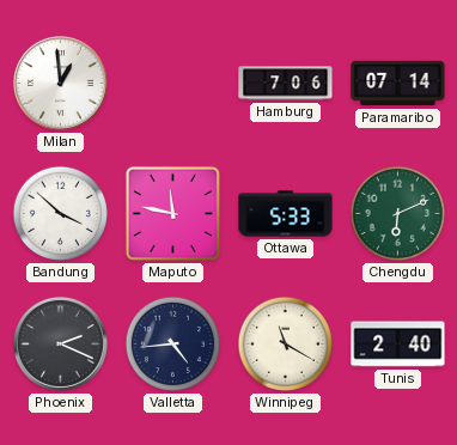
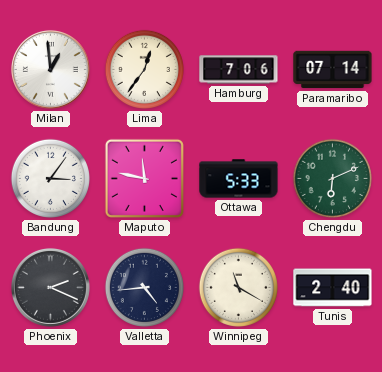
Lima: none -> 12:36 (144, 69)
Bandung: 3:52 -> 3:06 (50, 178)
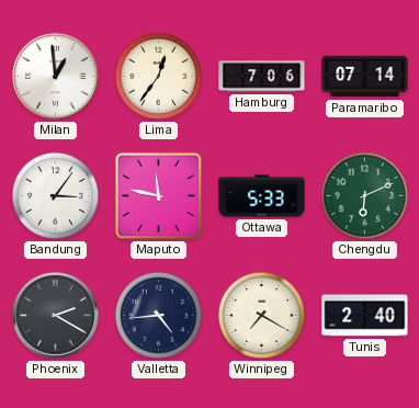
Phoenix: 2:19 -> 2:20 (55, 315)
Winnipeg: 11:20 -> 7:20 (261, 315)
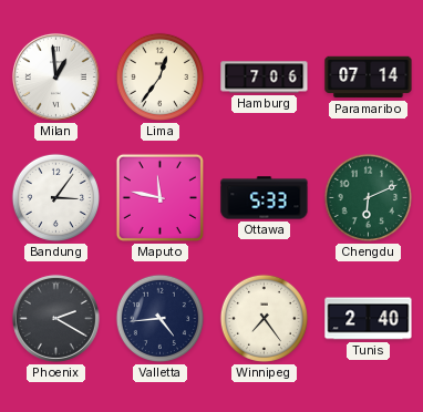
Winnipeg: 7:20 -> 7:24 (264, 318)
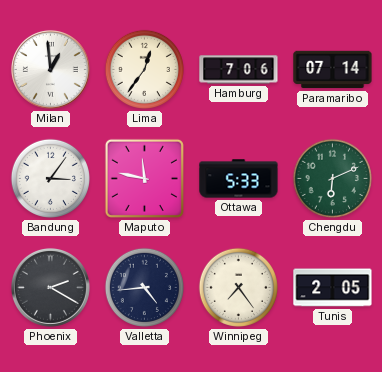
Tunis: 2:40 -> 2:05 (333, 288)
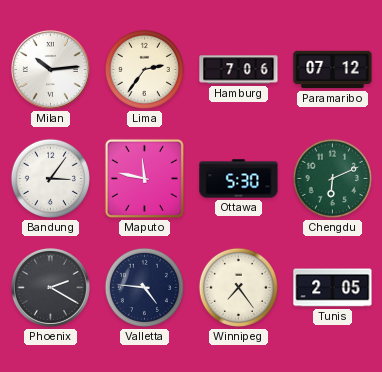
Milan: 12:59 -> 10:14 (50, 69)
Lima: 12:36 -> 2:36 (144, 69)
Paramaribo: 07:14 -> 07:12 (333, 70)
Ottawa: 5:33 -> 5:30 (239, 179)
Valletta: 4:44 -> 4:46 (144, 287)
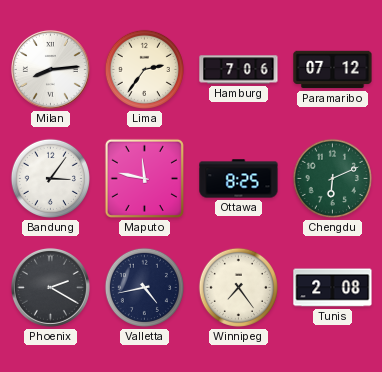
Milan: 10:14 -> 8:14 (50, 69)
Ottawa: 5:30 -> 8:25 (239, 179)
Valletta: 4:46 -> 4:43 (144, 287)
Tunis: 2:05 -> 2:08 (333, 288)
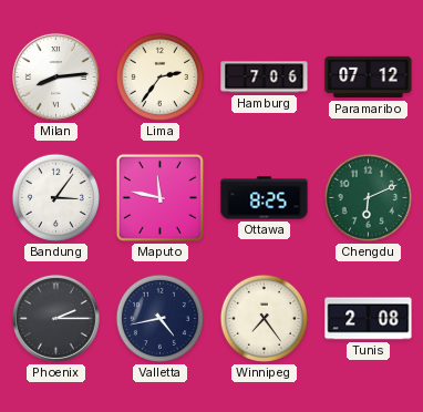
Phoenix: 2:20 -> 2:15 (55, 318)
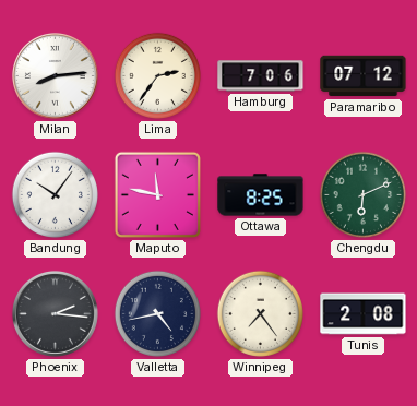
Bandung: 3:06 -> 10:06 (55, 194)
Phoenix: 2:15 -> 2:16 (55, 313)
